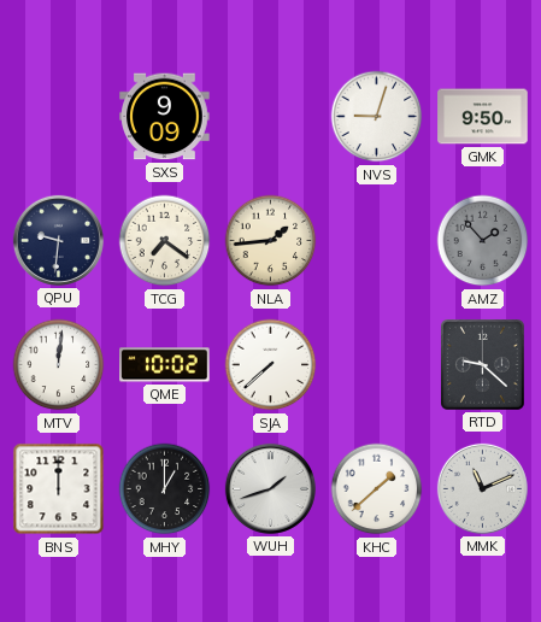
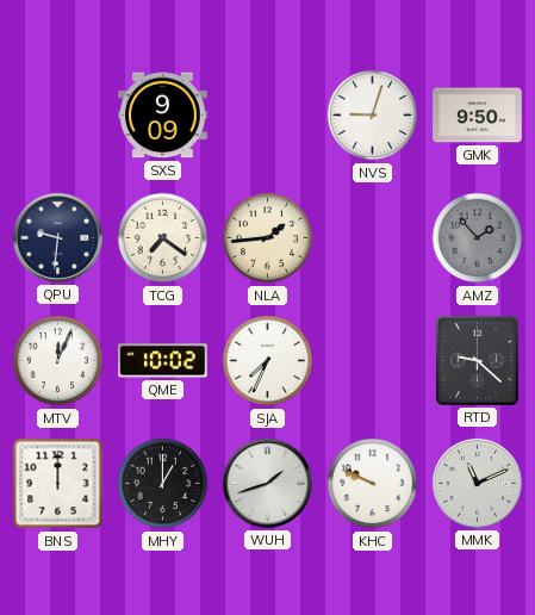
MTV: 12:01 -> 12:04 (58, 361)
SJA: 7:38 -> 7:34 (268, 361)
KHC: 1:38 -> 9:49 (373, 484)
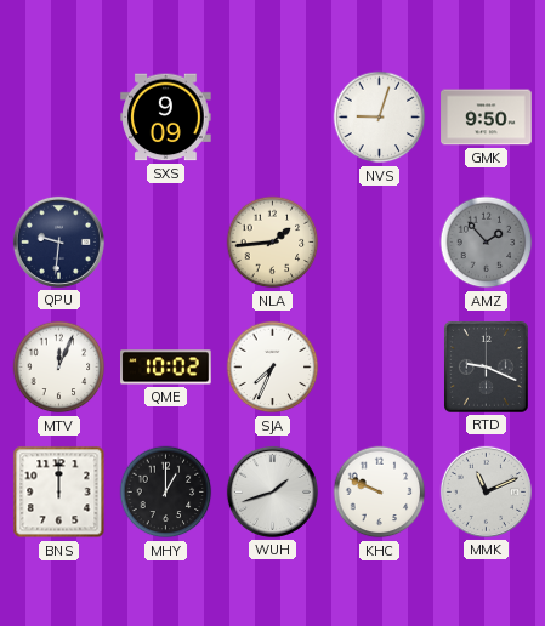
TCG: 7:21 -> none (163, 238)
RTD: 9:22 -> 9:19 (487, 368)
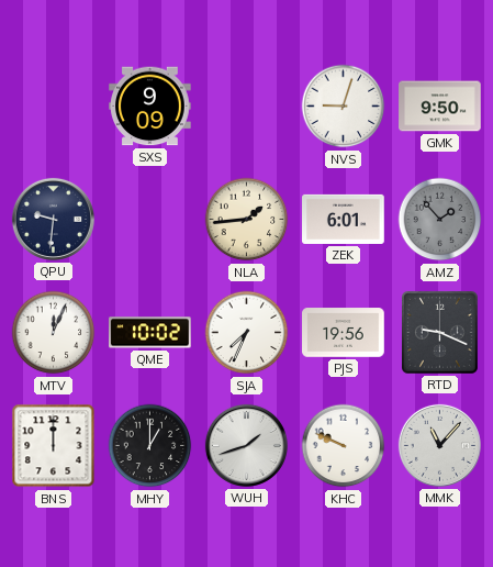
ZEK: none -> 6:01 (344, 219)
PJS: none -> 19:56 (344, 333)
MMK: 11:11 -> 11:07 (439, 445)
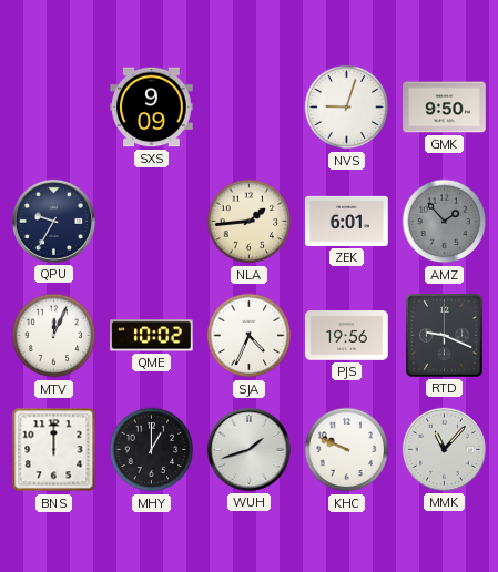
QPU: 9:31 -> 9:35 (53, 221)
SJA: 7:34 -> 4:34 (250, 336)
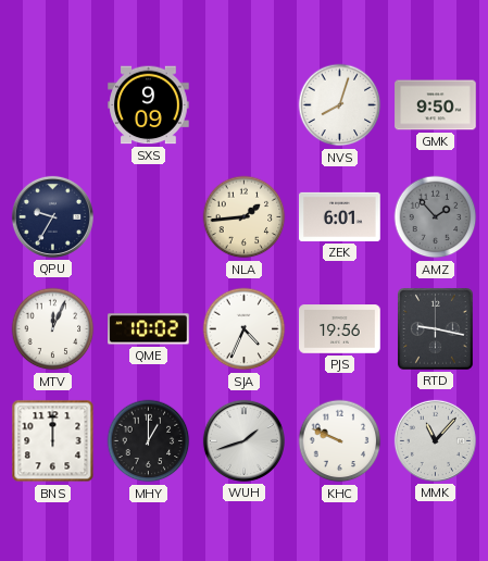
NVS: 9:03 -> 8:03 (340, 105)
RTD: 9:19 -> 9:17 (436, 329)
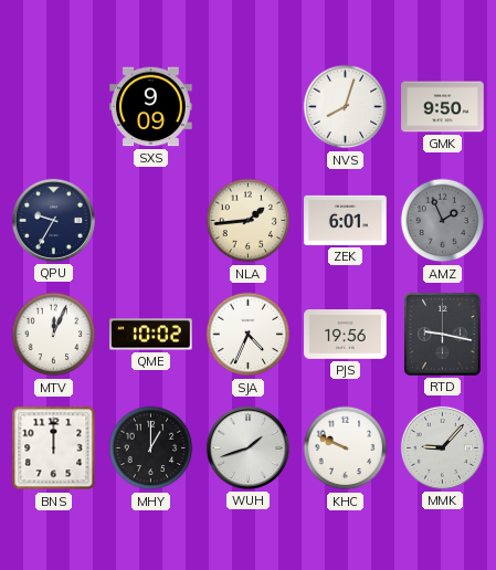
AMZ: 1:53 -> 1:56 (443, 221)
MMK: 11:07 -> 9:07 (442, 447)
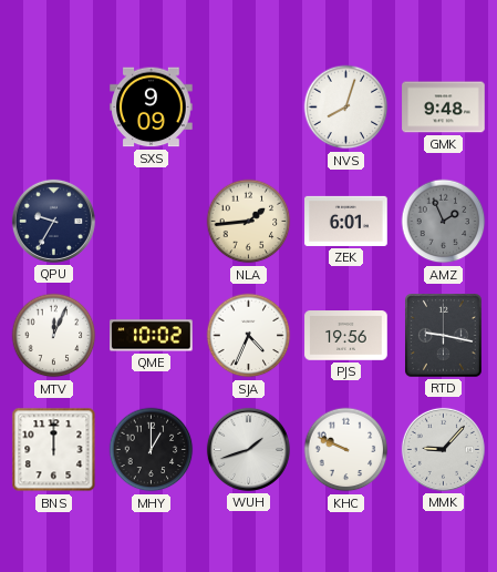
GMK: 9:50 -> 9:48 (444, 108)
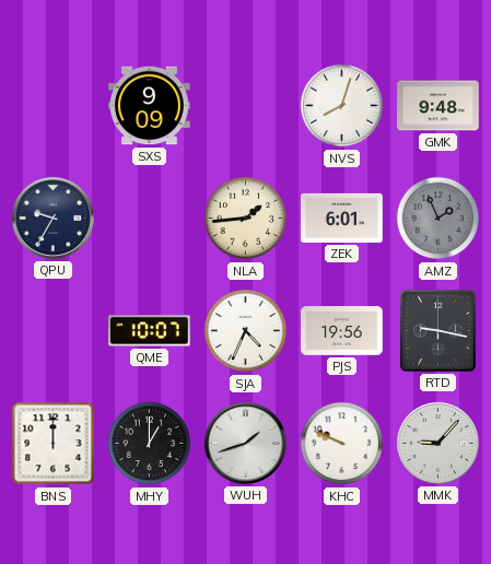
MTV: 12:04 -> none (54, 336)
QME: 10:02 -> 10:07 (150, 331)
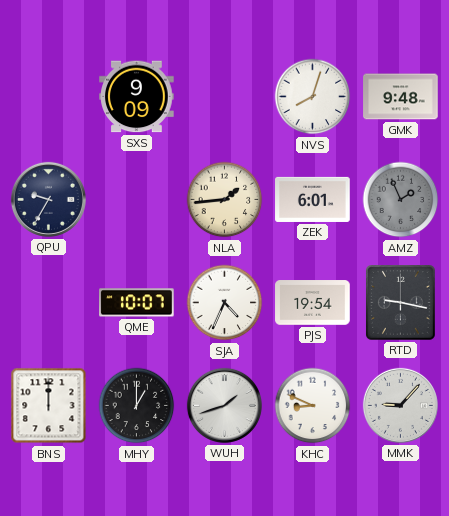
PJS: 19:56 -> 19:54 (313, 303)
KHC: 9:49 -> 8:49 (313, 406)
